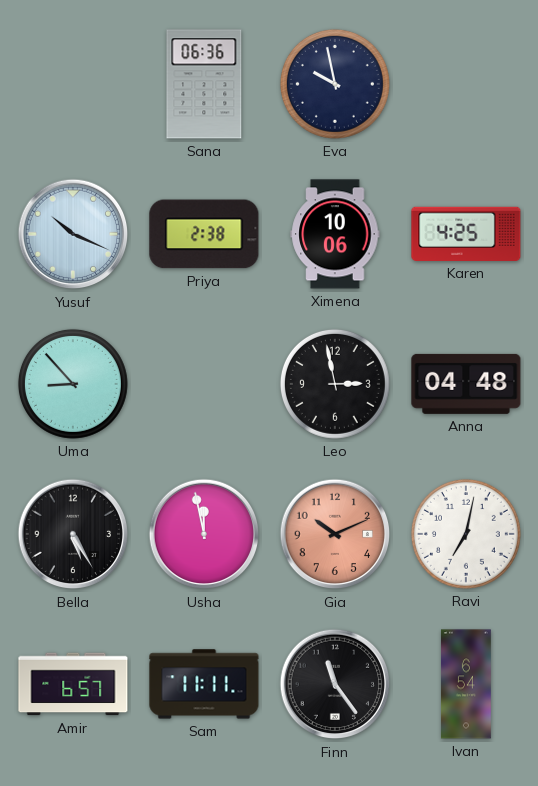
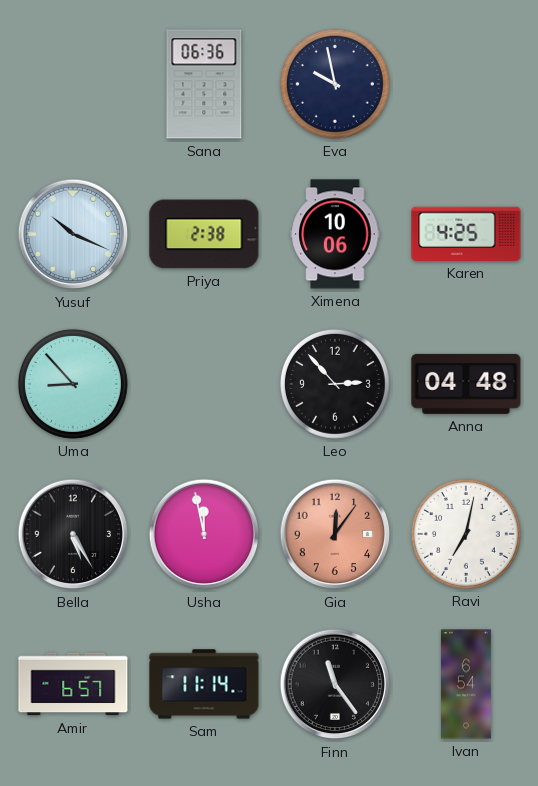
Leo: 2:58 -> 2:53 (335, 384)
Gia: 10:11 -> 12:06 (335, 534)
Sam: 11:11 -> 11:14 (204, 684)
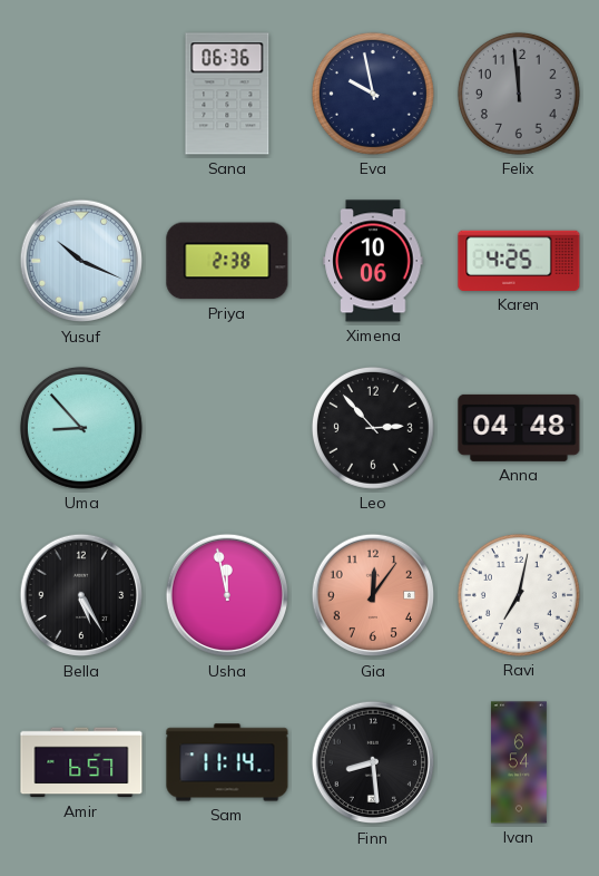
Felix: none -> 11:59 (519, 94)
Finn: 11:24 -> 8:29 (373, 762)
